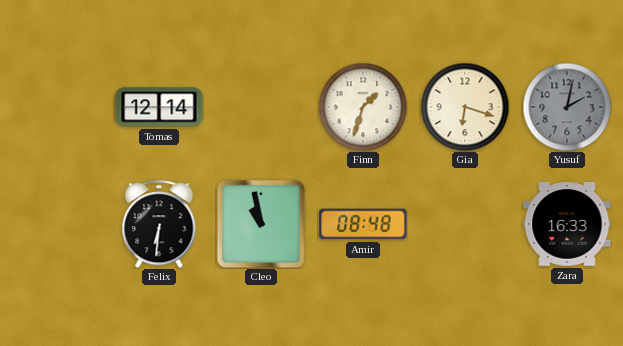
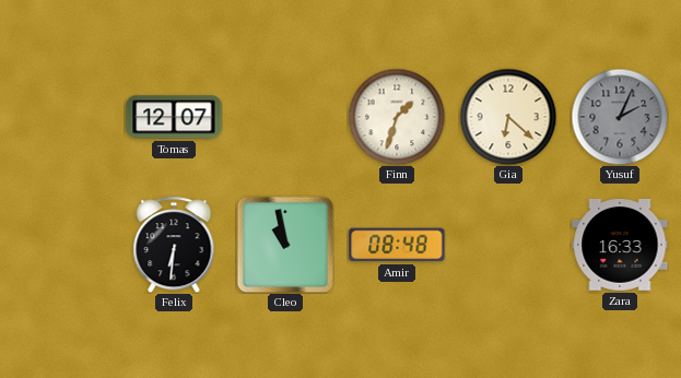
Tomas: 12:14 -> 12:07 (174, 117)
Gia: 6:18 -> 6:22 (508, 117)
Yusuf: 2:02 -> 2:04 (620, 117)
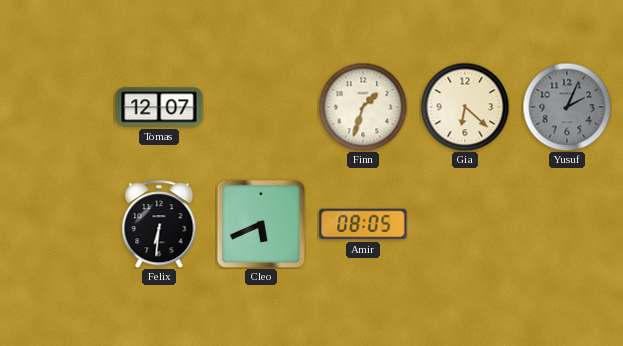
Cleo: 10:58 -> 5:41 (260, 223)
Amir: 08:48 -> 08:05 (363, 224)
Zara: 16:33 -> none (620, 246)
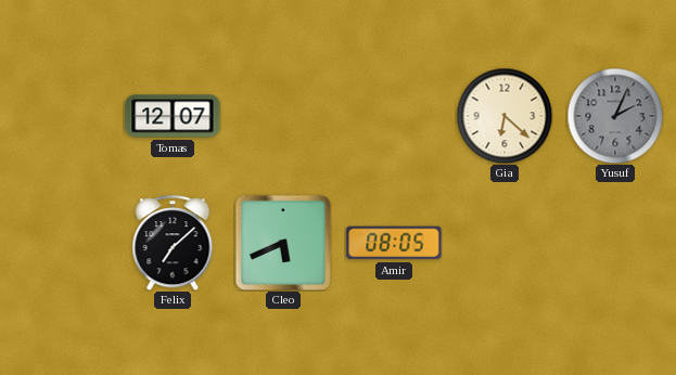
Finn: 1:33 -> none (363, 107)
Felix: 6:31 -> 7:08 (173, 243)
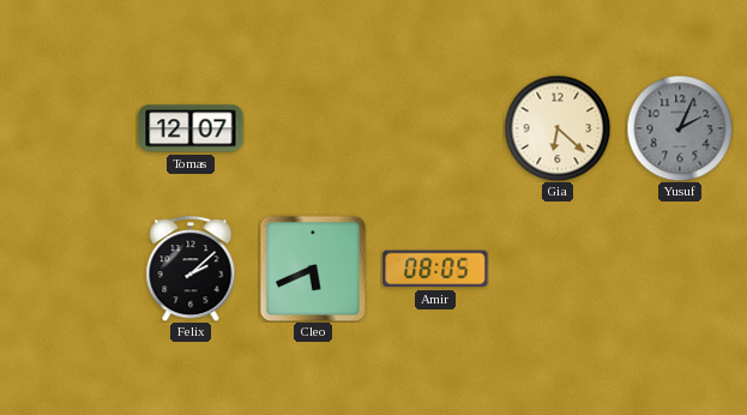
Felix: 7:08 -> 2:08 (191, 269)
